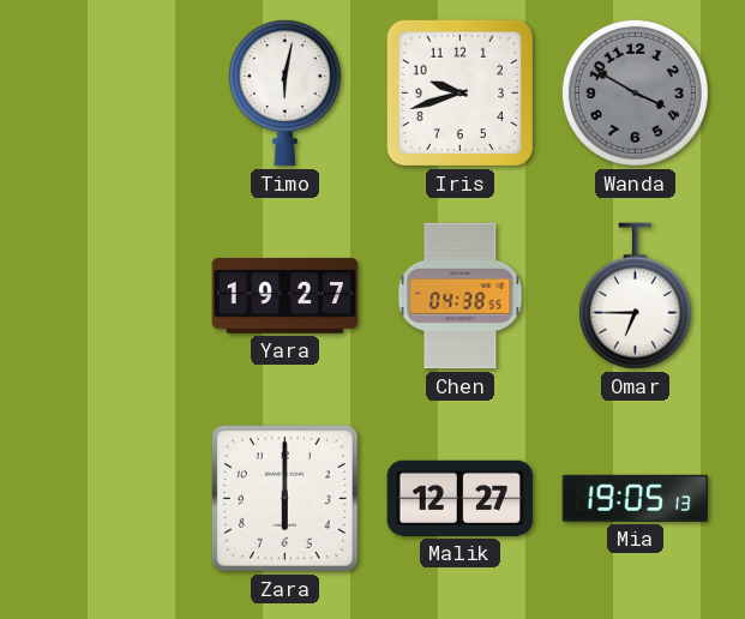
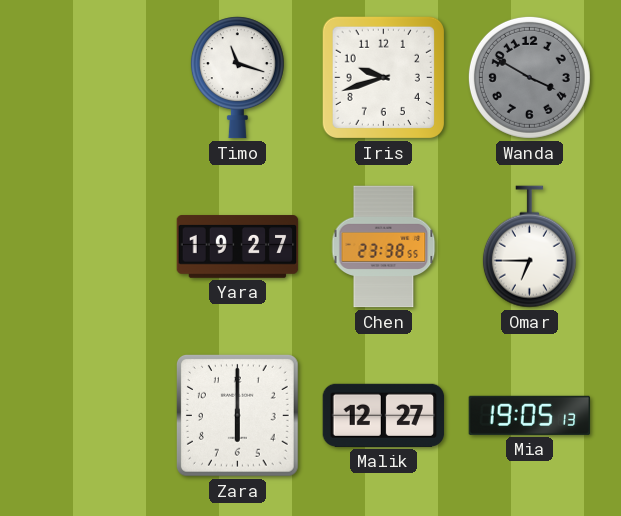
Timo: 6:02 -> 11:18 (237, 78)
Chen: 04:38 -> 23:38 (384, 247)
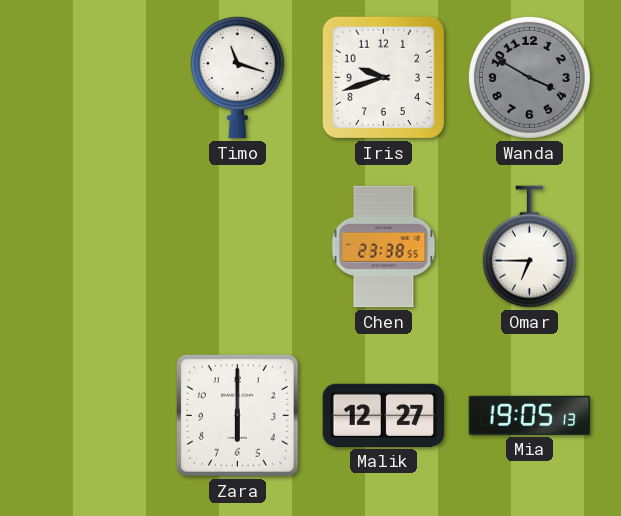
Yara: 19:27 -> none (238, 247)
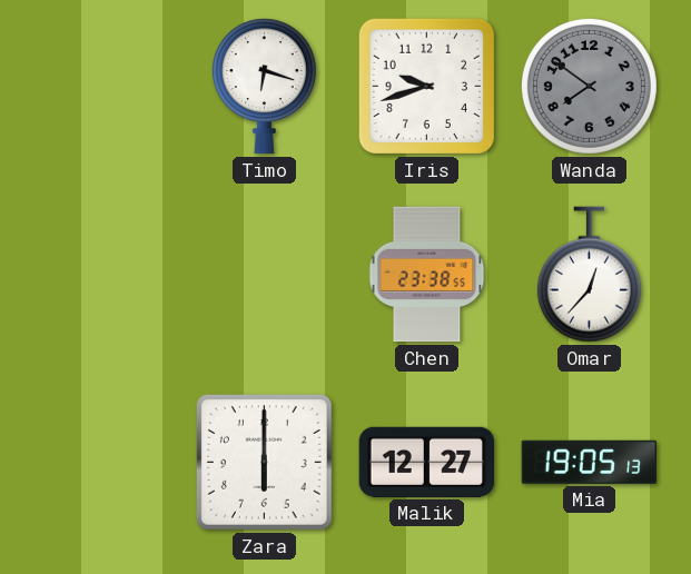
Timo: 11:18 -> 6:18 (264, 87)
Wanda: 3:50 -> 7:51 (589, 86)
Omar: 6:45 -> 12:37 (589, 275)
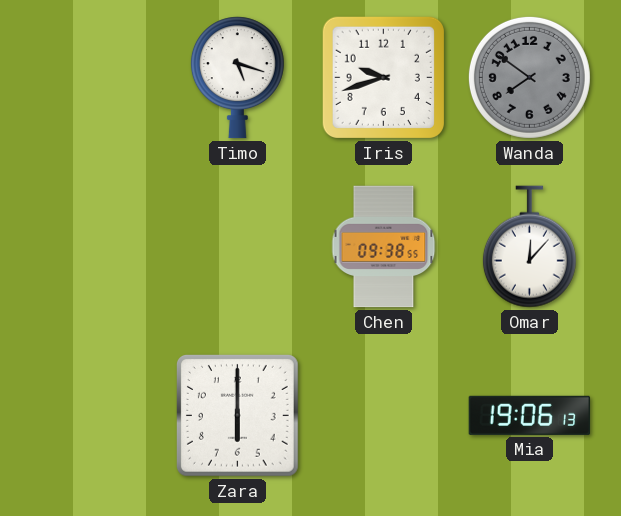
Timo: 6:18 -> 5:18 (237, 78)
Chen: 23:38 -> 09:38 (384, 247)
Omar: 12:37 -> 12:07 (529, 247)
Malik: 12:27 -> none (427, 462)
Mia: 19:05 -> 19:06 (530, 415)
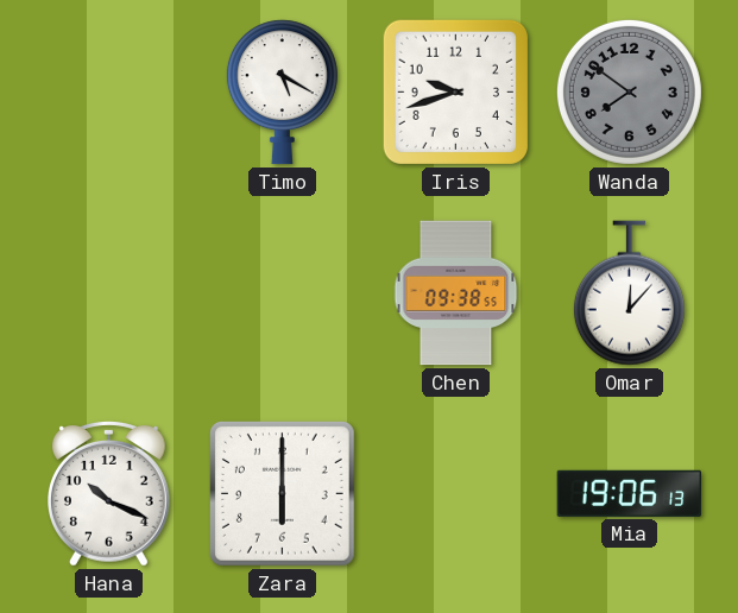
Timo: 5:18 -> 5:20 (282, 93)
Hana: none -> 10:19 (109, 494)
